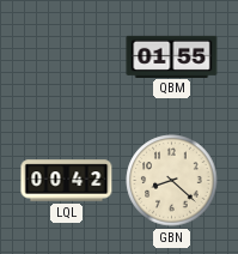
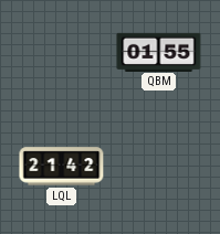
LQL: 00:42 -> 21:42 (62, 167)
GBN: 8:22 -> none (172, 181)
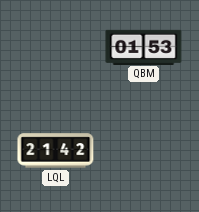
QBM: 01:55 -> 01:53 (144, 47)
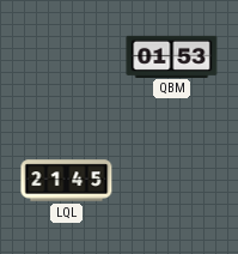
LQL: 21:42 -> 21:45 (67, 181)
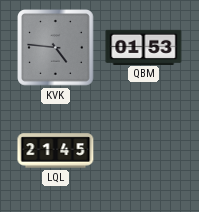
KVK: none -> 4:46 (56, 48)
